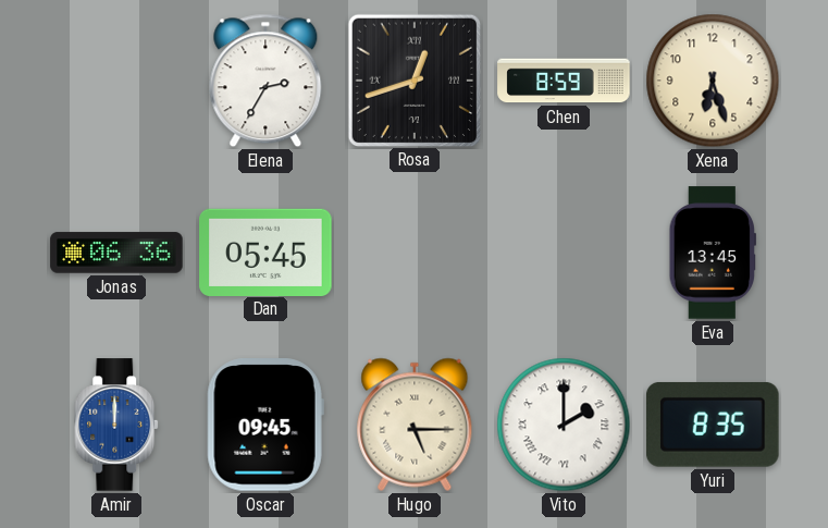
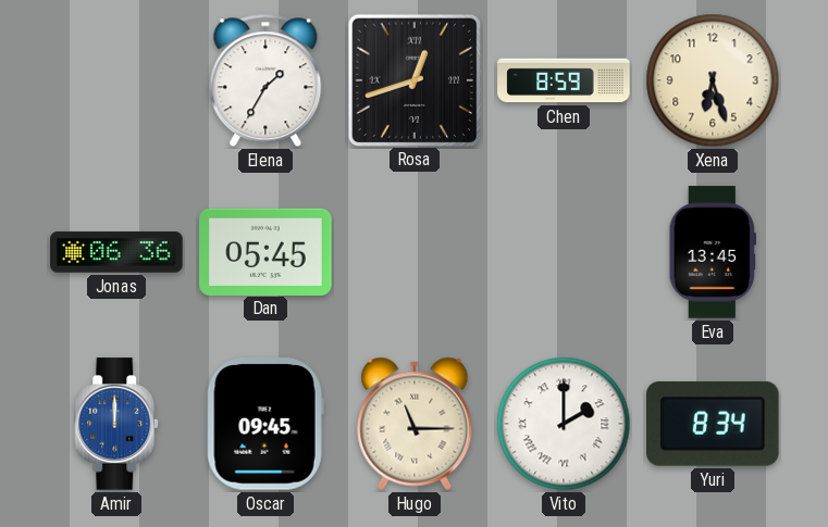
Elena: 2:35 -> 1:35 (265, 80)
Hugo: 5:15 -> 11:15 (415, 424)
Yuri: 8:35 -> 8:34 (714, 424)
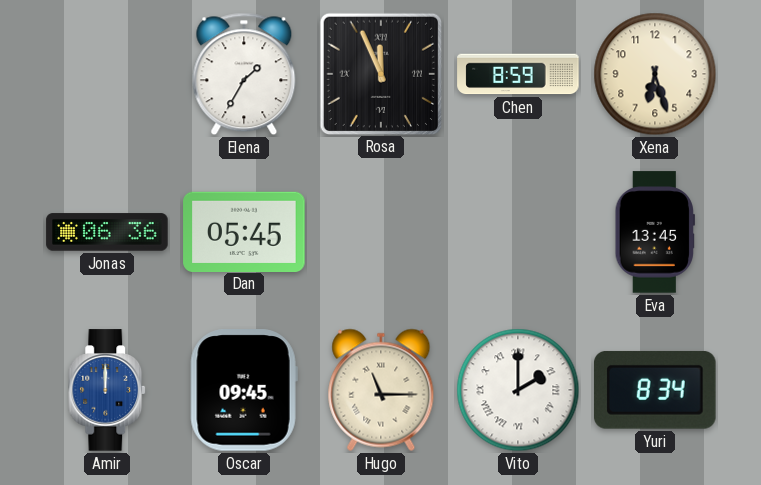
Rosa: 12:42 -> 11:56 (380, 73)
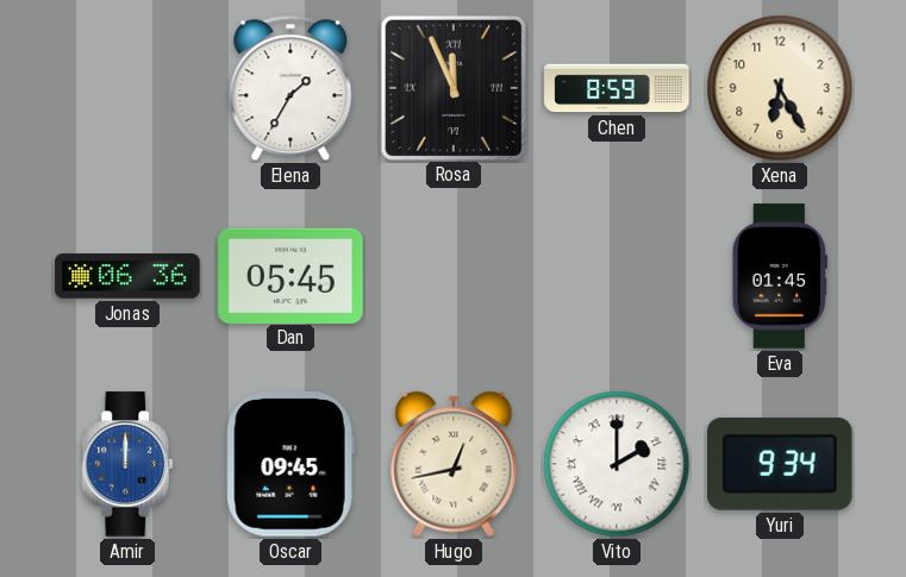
Xena: 6:27 -> 6:25 (780, 88)
Eva: 13:45 -> 01:45 (779, 276)
Hugo: 11:15 -> 12:43 (454, 464)
Yuri: 8:34 -> 9:34 (781, 464)
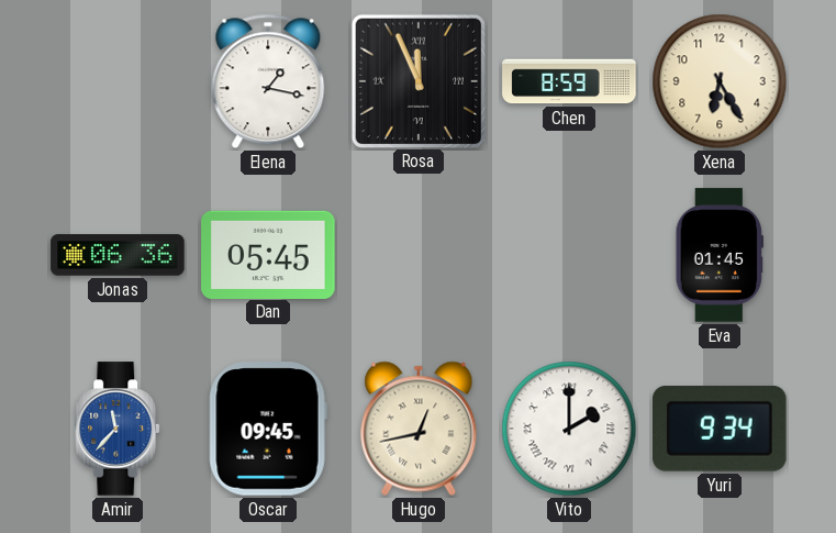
Elena: 1:35 -> 1:17 (268, 81)
Amir: 12:00 -> 11:37 (119, 429)
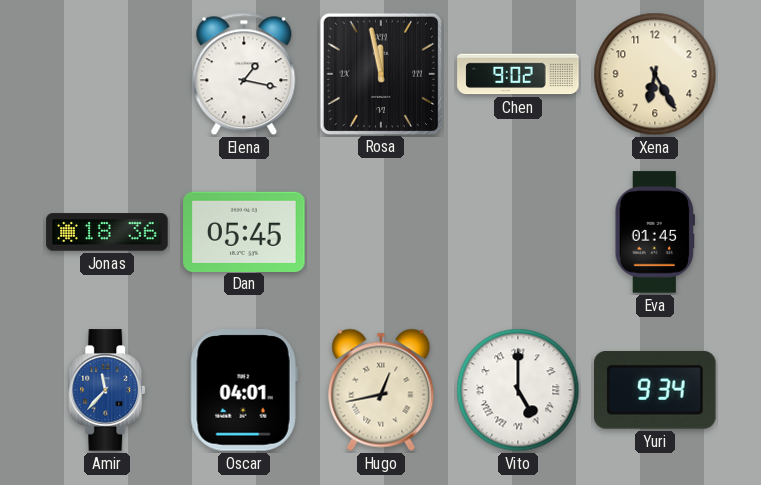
Rosa: 11:56 -> 11:58 (380, 73)
Chen: 8:59 -> 9:02 (518, 74)
Jonas: 06:36 -> 18:36 (107, 232)
Oscar: 09:45 -> 04:01 (244, 390)
Vito: 2:00 -> 5:00 (518, 390)
